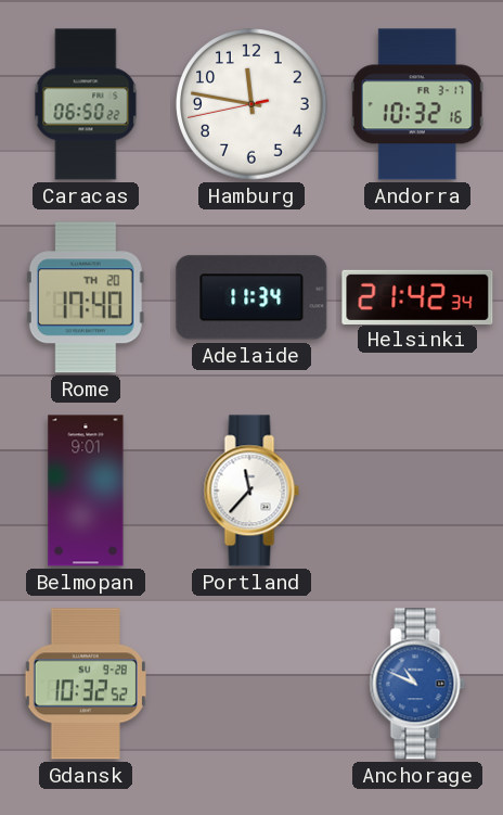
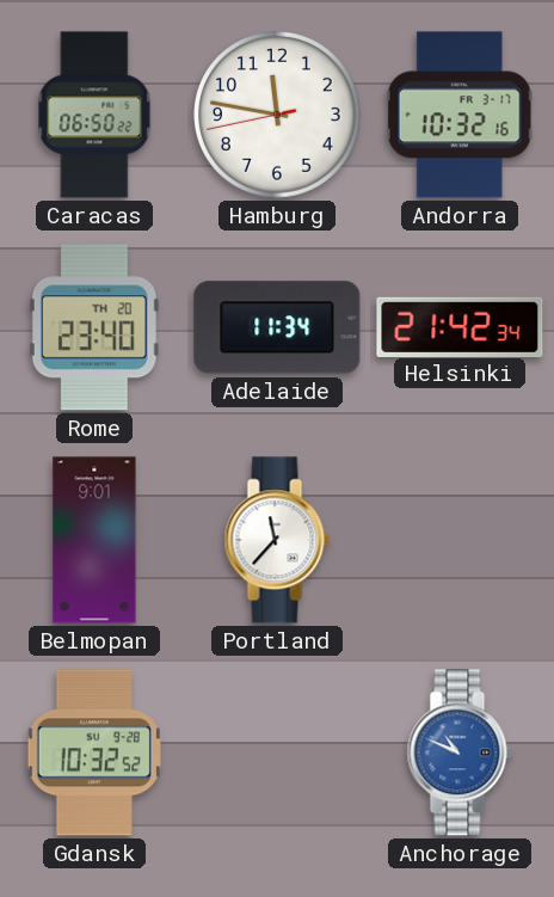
Rome: 17:40 -> 23:40 (94, 327)
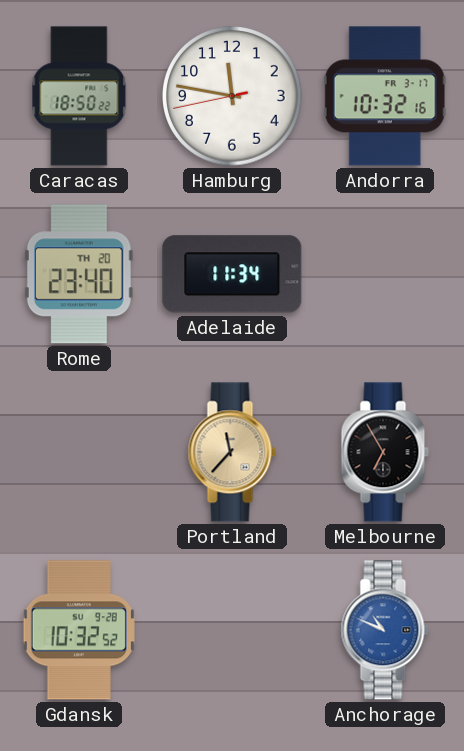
Caracas: 06:50 -> 18:50 (79, 96)
Helsinki: 21:42 -> none (460, 326)
Belmopan: 9:01 -> none (94, 540)
Portland dial: white -> champagne (232, 452)
Melbourne: none -> 6:55 (385, 452)
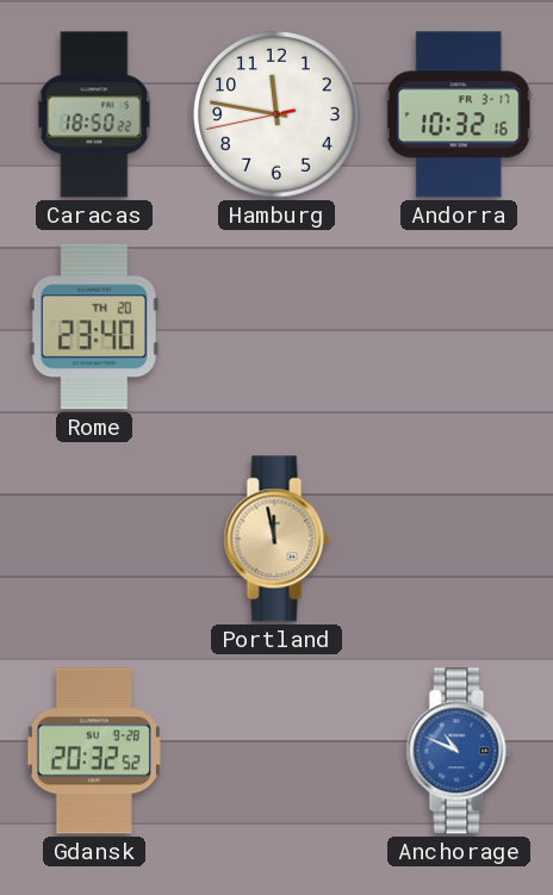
Adelaide: 11:34 -> none (232, 274)
Portland: 11:37 -> 11:58 (276, 539)
Melbourne: 6:55 -> none (385, 452)
Gdansk: 10:32 -> 20:32 (94, 751)
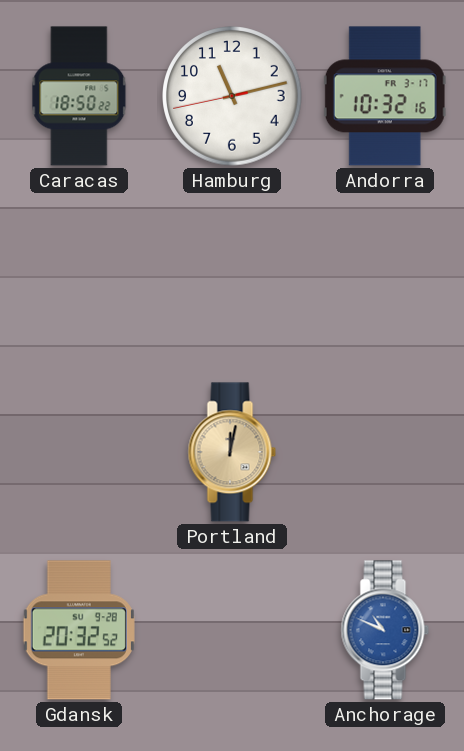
Hamburg: 11:46 -> 11:12 (232, 96)
Rome: 23:40 -> none (94, 327)
Portland: 11:58 -> 12:02 (232, 452)
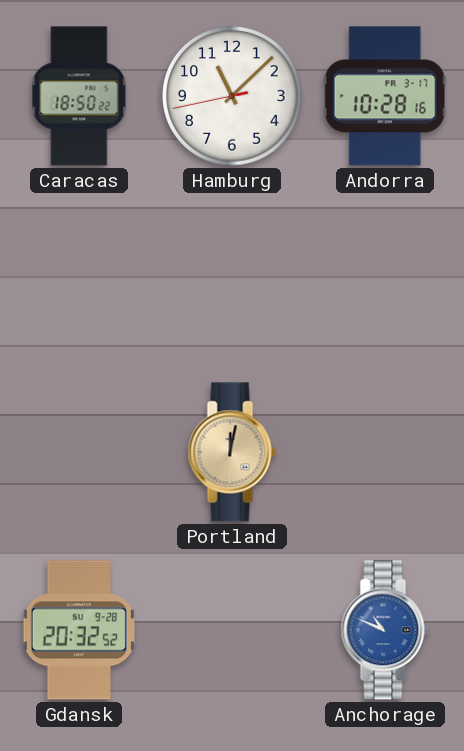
Hamburg: 11:12 -> 11:07 (232, 96)
Andorra: 10:32 -> 10:28 (385, 96)
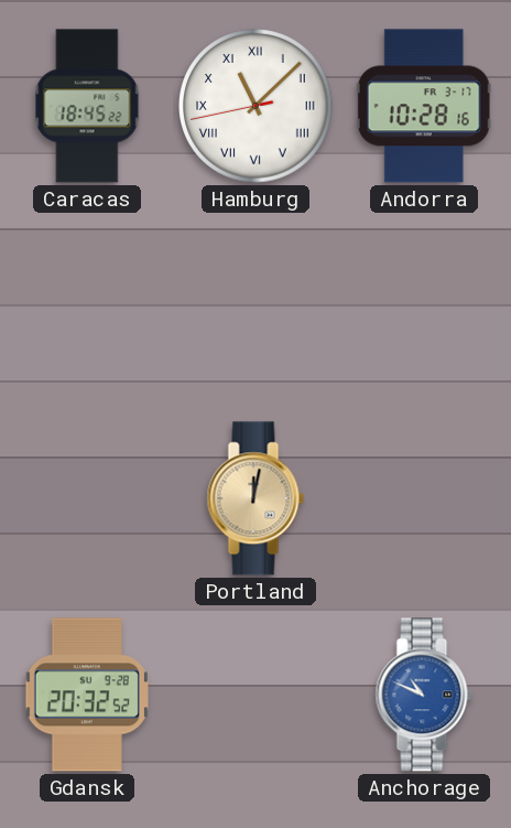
Caracas: 18:50 -> 18:45 (87, 106)
Hamburg numerals: Arabic -> Roman (255, 106)
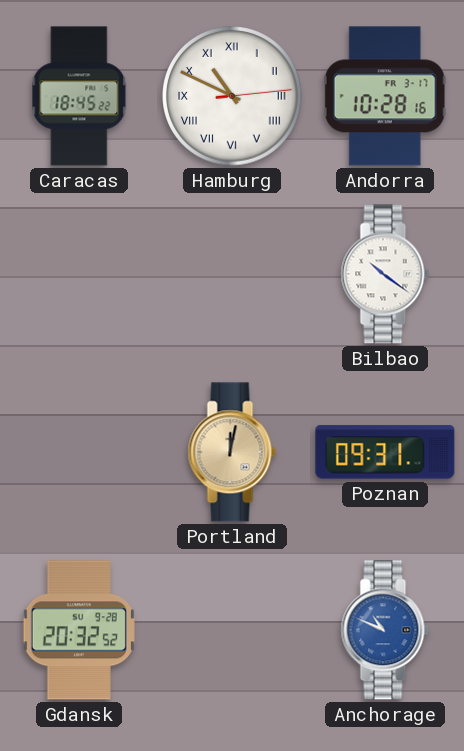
Hamburg: 11:07 -> 10:49 (232, 96)
Bilbao: none -> 10:21 (385, 274)
Poznan: none -> 09:31 (385, 452)
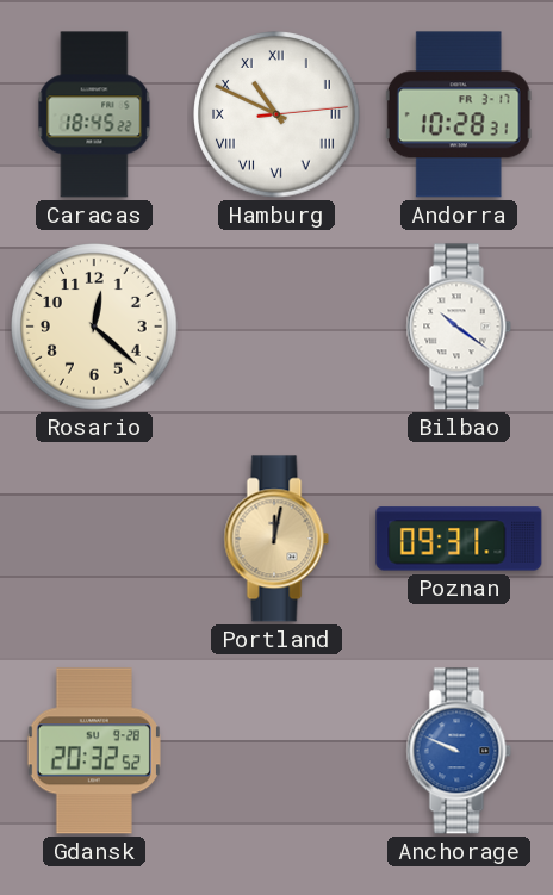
Andorra: 10:28:16 -> 10:28:31 (459, 114)
Rosario: none -> 12:22 (94, 327)
Anchorage: 10:49 -> 9:49 (459, 751)
